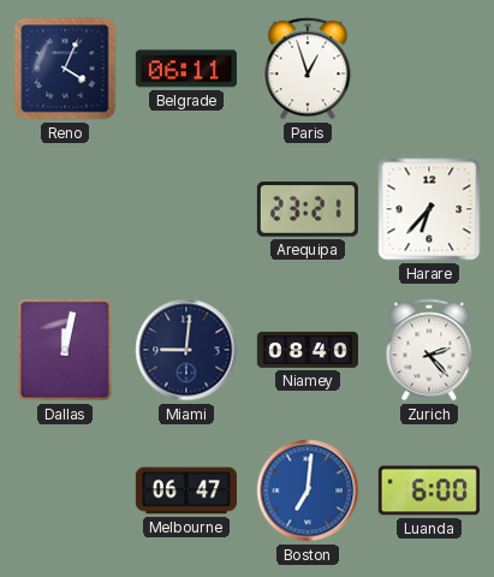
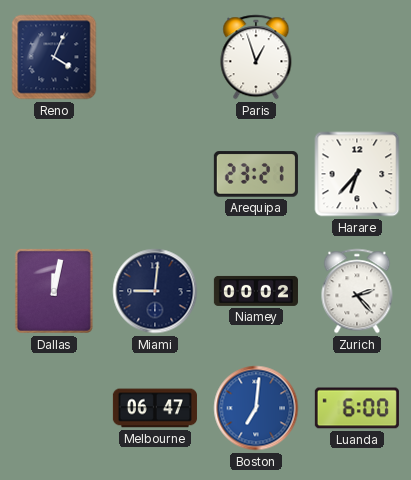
Belgrade: 06:11 -> none (186, 69)
Niamey: 08:40 -> 00:02 (256, 291)
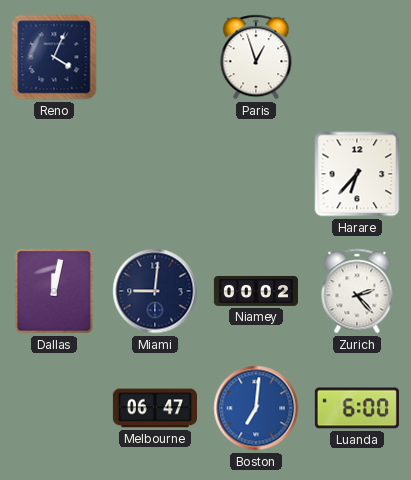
Arequipa: 23:21 -> none (256, 174)
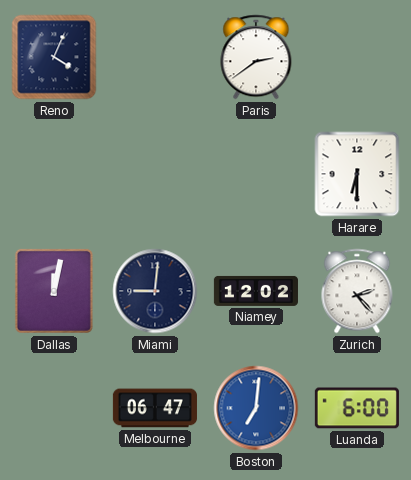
Paris: 12:57 -> 2:39 (256, 57)
Harare: 6:37 -> 6:30 (357, 174)
Niamey: 00:02 -> 12:02 (256, 291)
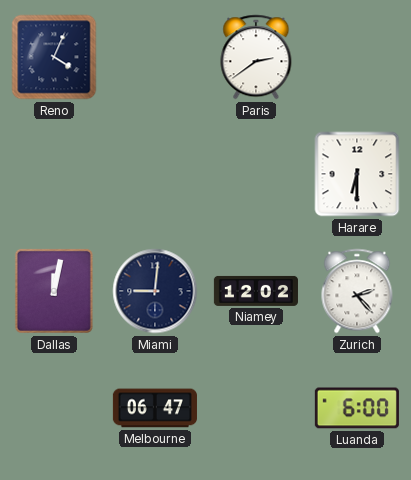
Boston: 7:01 -> none (256, 408)
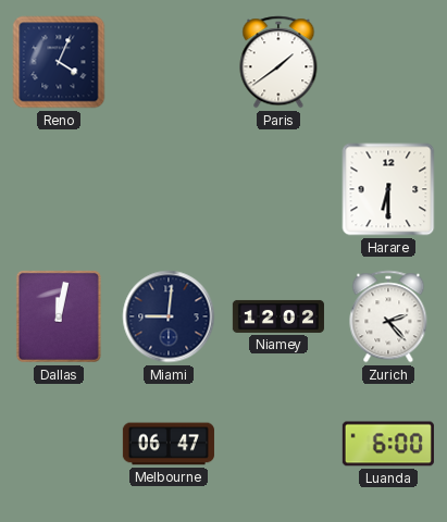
Paris: 2:39 -> 1:39 (278, 62)
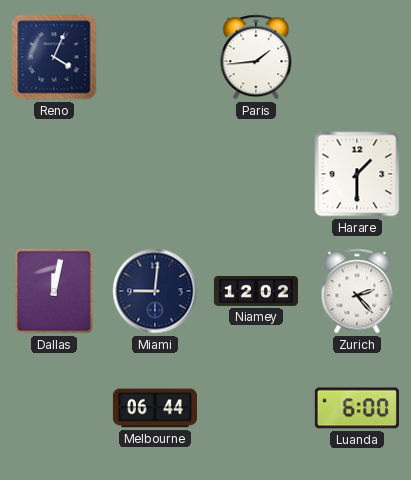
Paris: 1:39 -> 1:44 (256, 57)
Harare: 6:30 -> 1:30 (357, 174)
Melbourne: 06:47 -> 06:44 (155, 408)
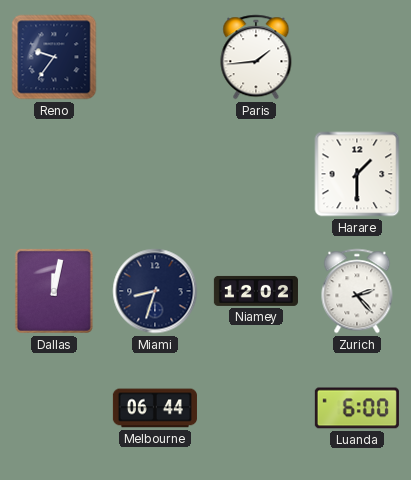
Reno: 4:04 -> 9:36 (54, 57)
Miami: 9:01 -> 8:33 (155, 291)
